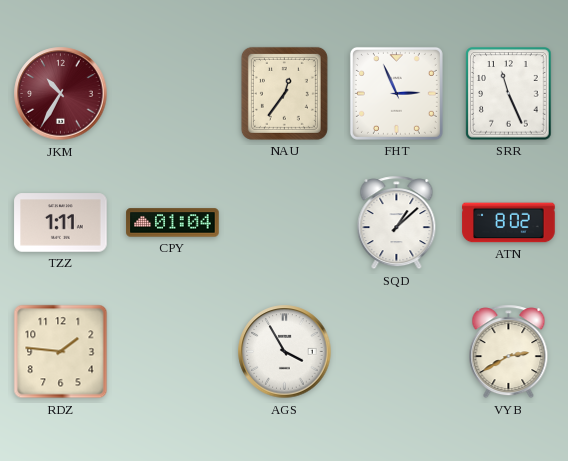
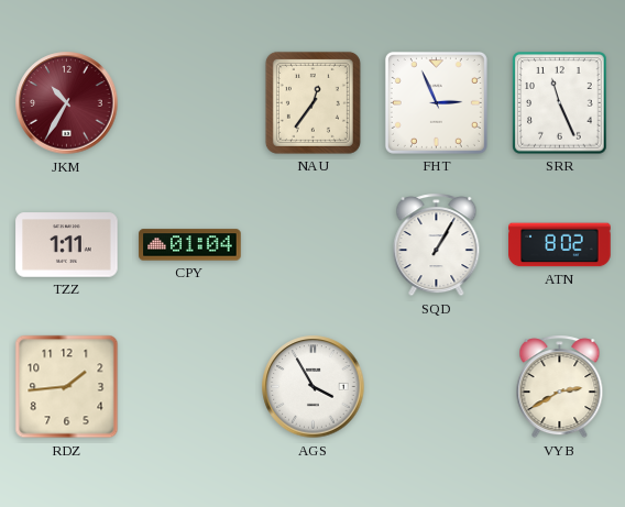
SQD: 1:08 -> 1:05 (437, 245)
RDZ: 1:46 -> 1:44 (67, 387)
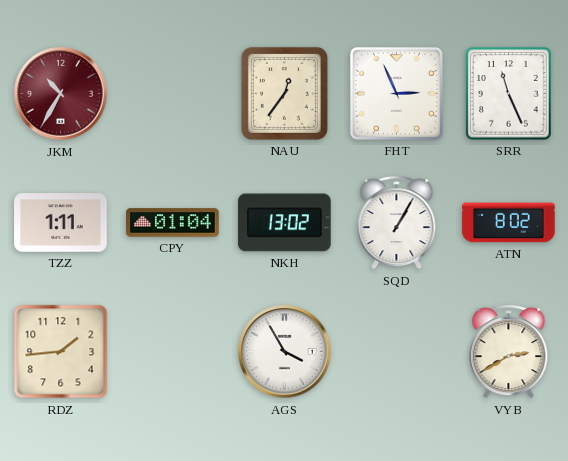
NKH: none -> 13:02 (285, 223)
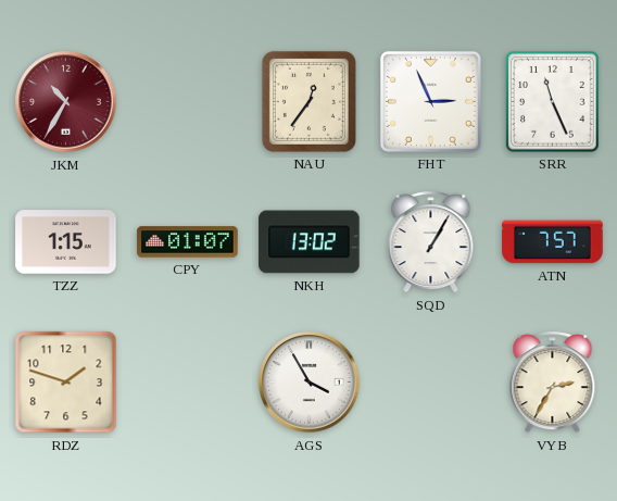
TZZ: 1:11 -> 1:15 (66, 242)
CPY: 01:04 -> 01:07 (188, 242)
ATN: 8:02 -> 7:57 (553, 242)
RDZ: 1:44 -> 1:48 (66, 383)
VYB: 2:40 -> 2:35 (553, 383)
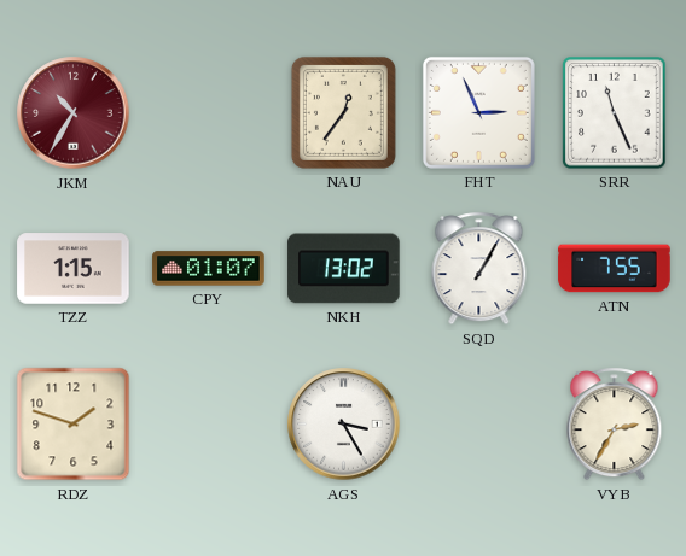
ATN: 7:57 -> 7:55 (615, 269)
AGS: 3:55 -> 3:25 (344, 425)
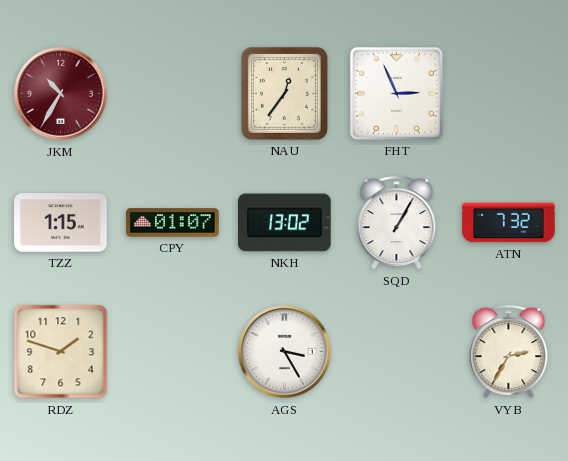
SRR: 11:26 -> none (615, 113)
ATN: 7:55 -> 7:32 (509, 223)
